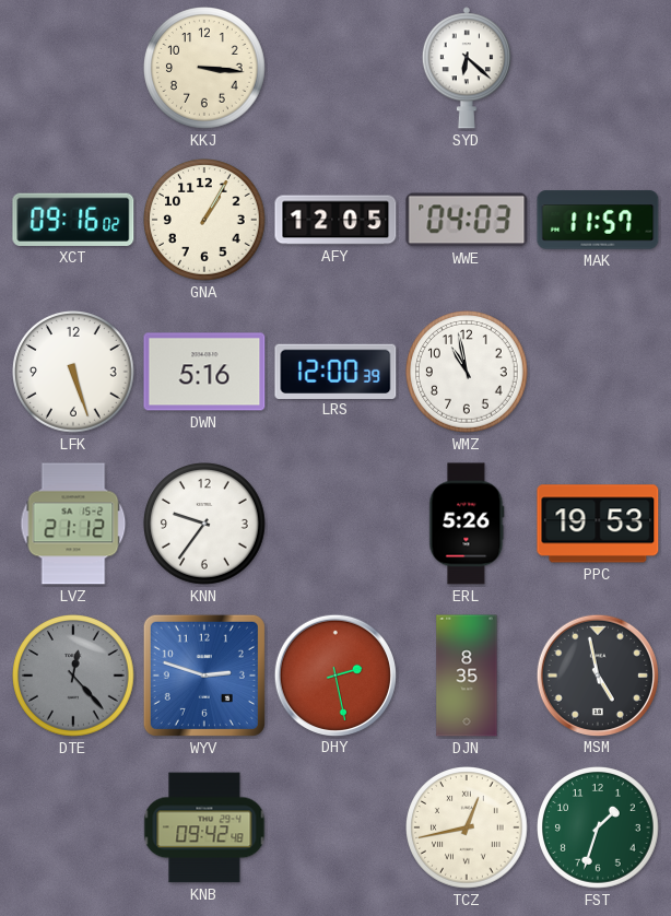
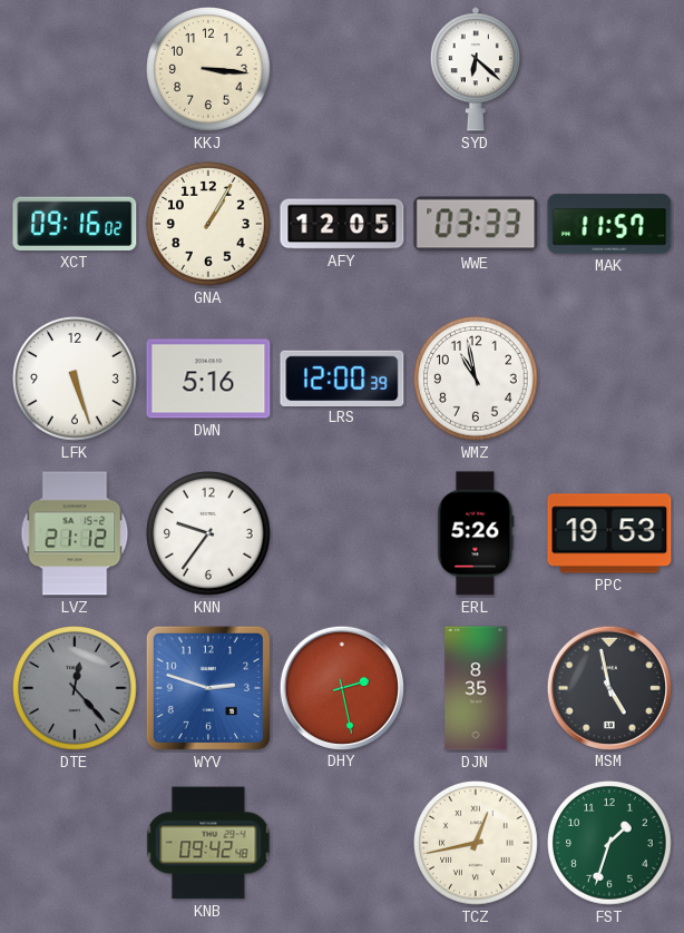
WWE: 04:03 -> 03:33 (476, 224)
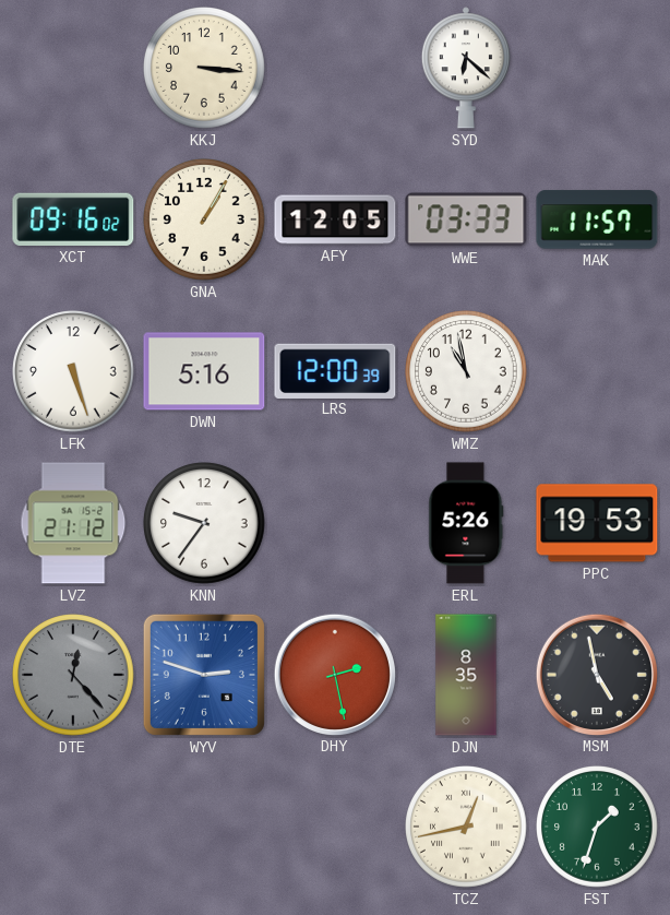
KNB: 09:42 -> none (208, 843)
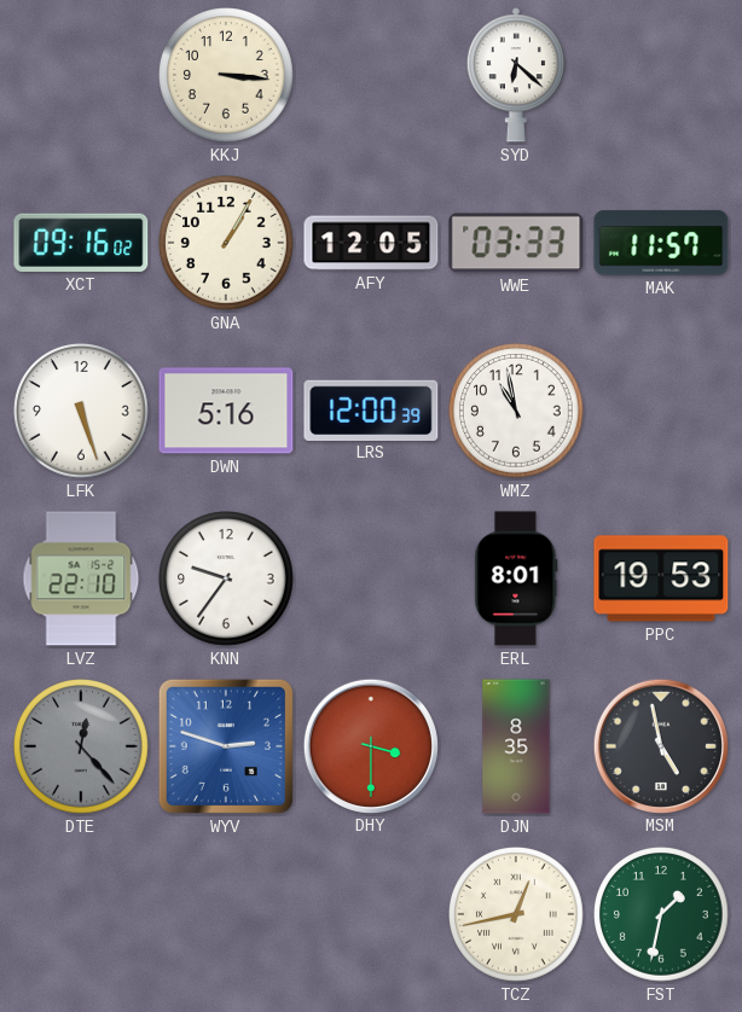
LVZ: 21:12 -> 22:10 (81, 578)
ERL: 5:26 -> 8:01 (516, 578)
DHY: 2:28 -> 3:30 (370, 745)
FST: 1:33 -> 1:32 (662, 915)
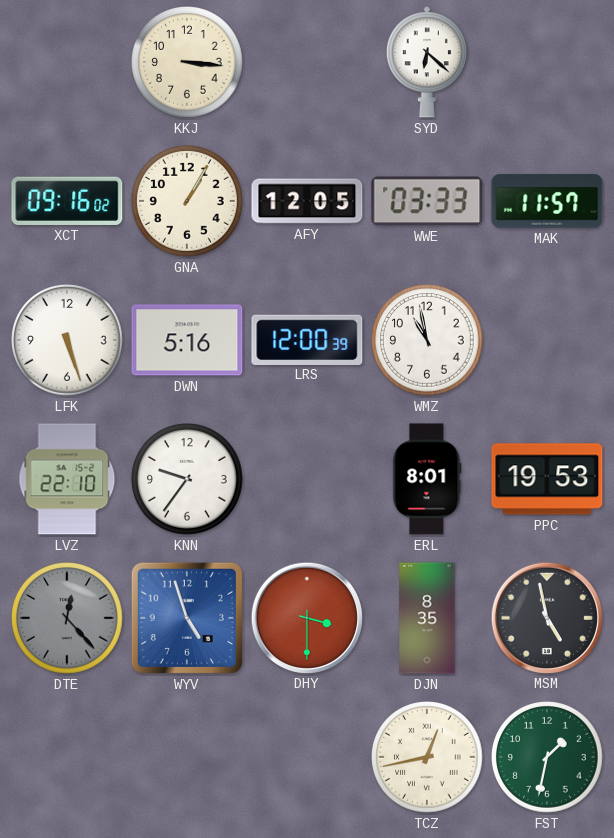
WYV: 2:48 -> 4:57 (187, 618)
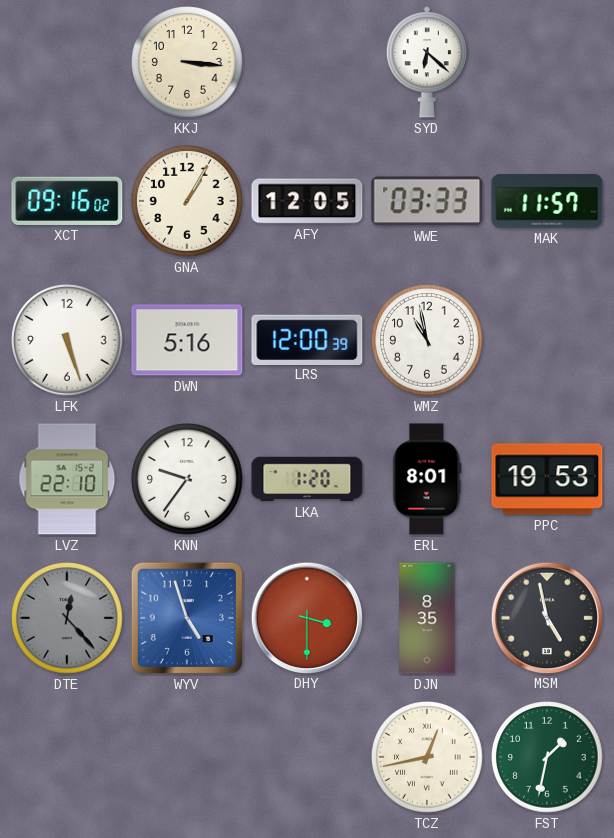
LKA: none -> 1:20 (307, 479)
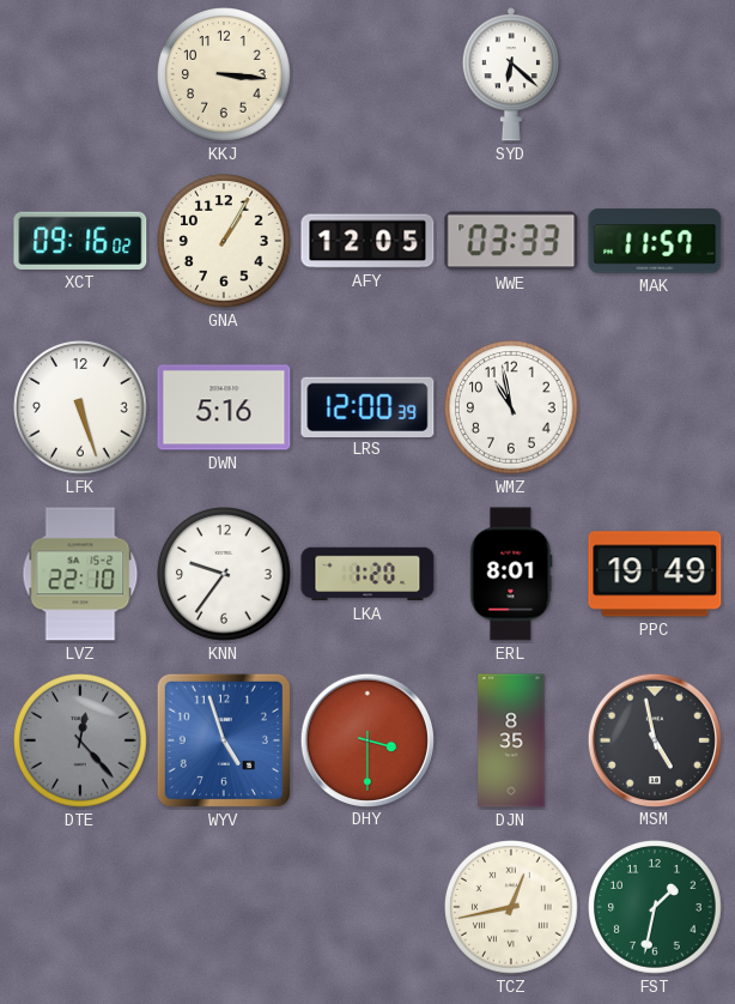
PPC: 19:53 -> 19:49 (655, 574)
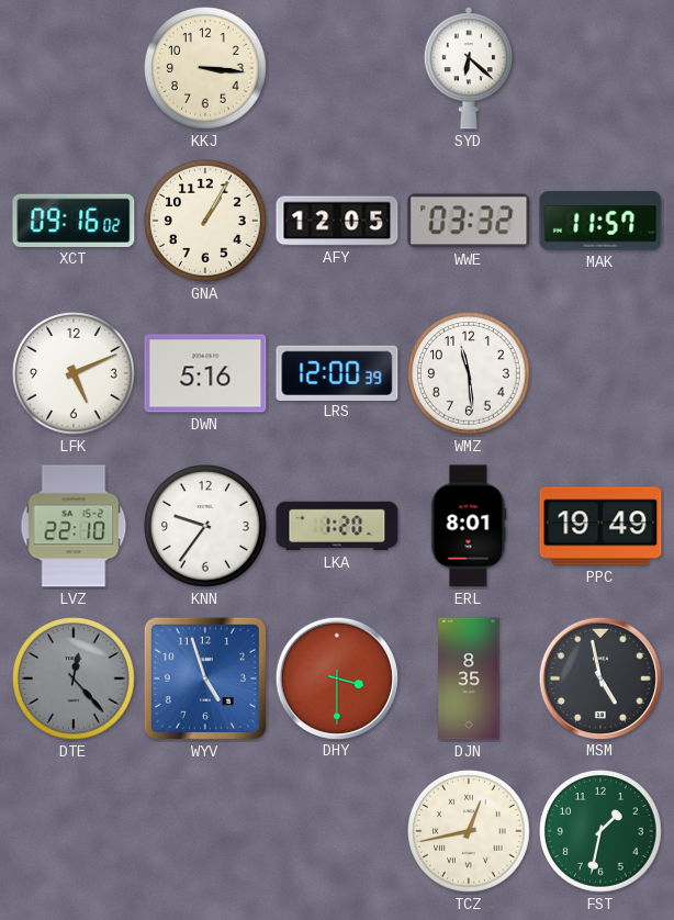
WWE: 03:33 -> 03:32 (469, 221)
LFK: 5:27 -> 5:11 (75, 374)
WMZ: 10:58 -> 11:29 (470, 374)
